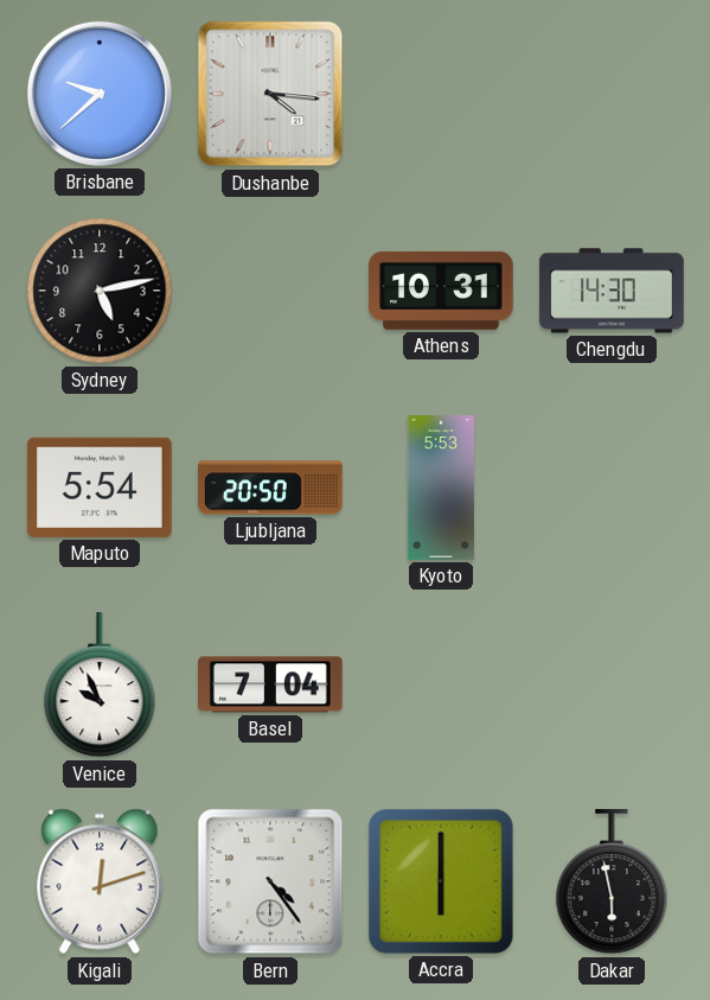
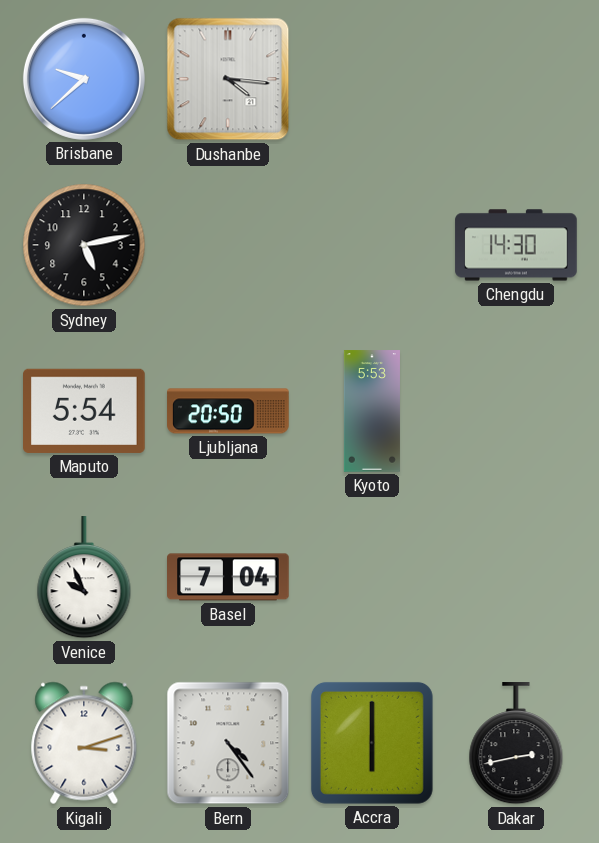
Athens: 10:31 -> none (442, 291)
Kigali: 12:12 -> 3:12 (84, 743)
Dakar: 5:58 -> 2:43 (516, 744)
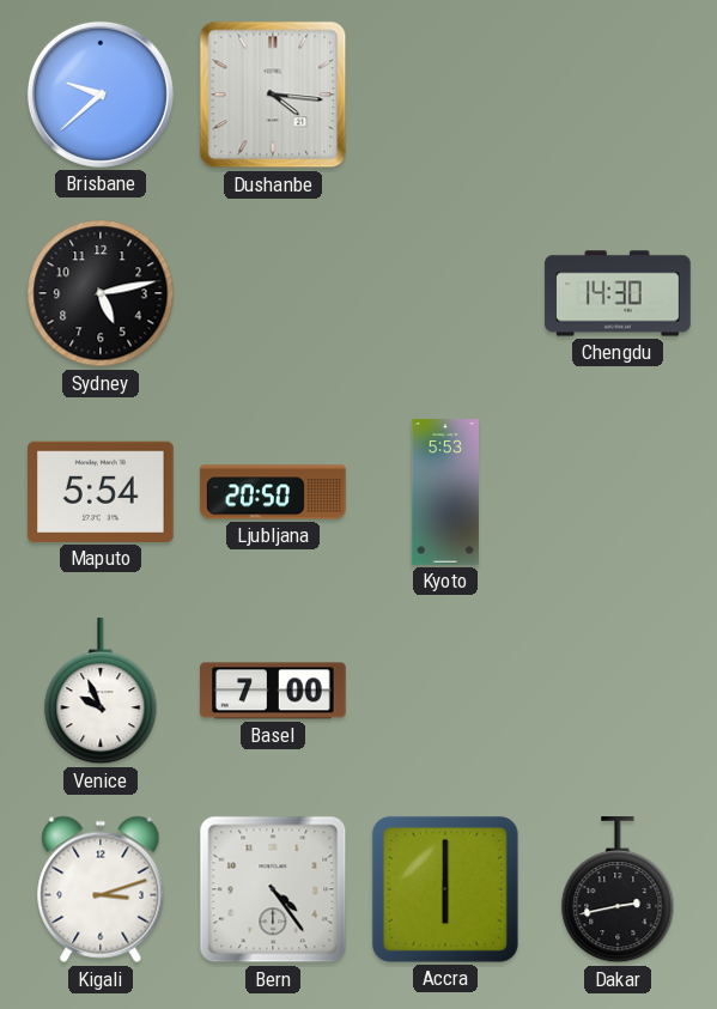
Basel: 7:04 -> 7:00 (273, 691)
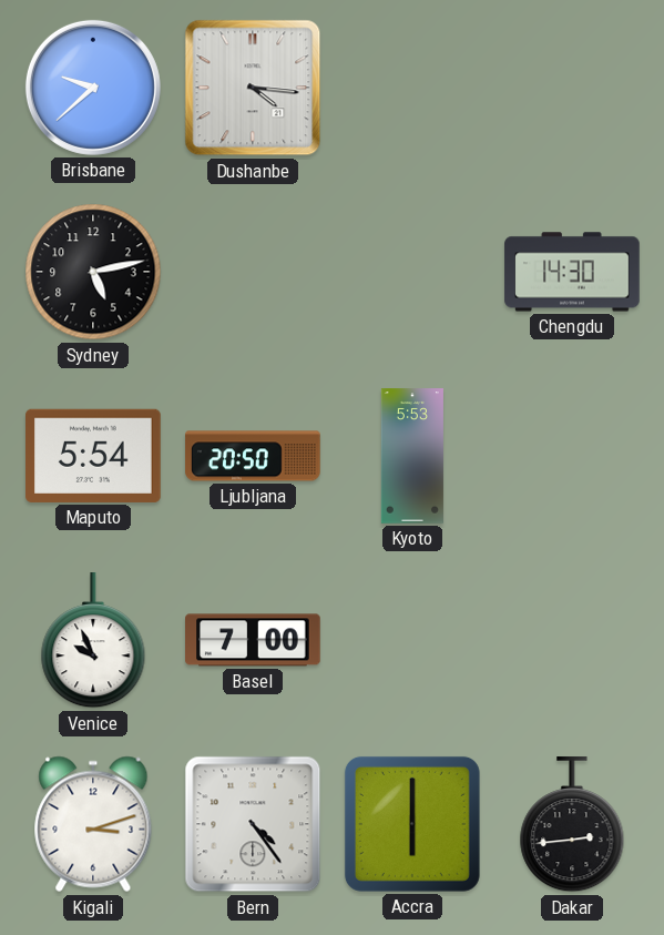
Dakar: 2:43 -> 2:44 (572, 825)
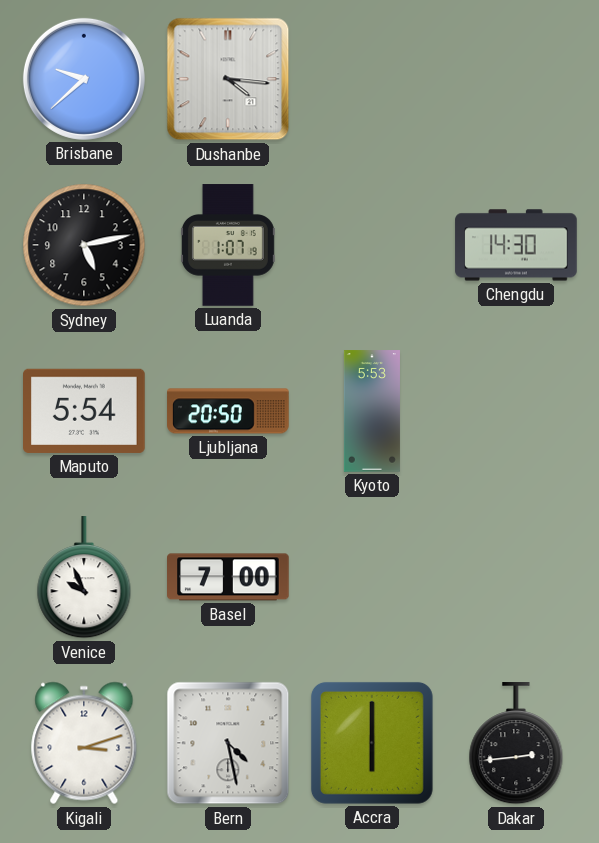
Luanda: none -> 1:07 (228, 245)
Bern: 4:24 -> 4:28 (228, 743)
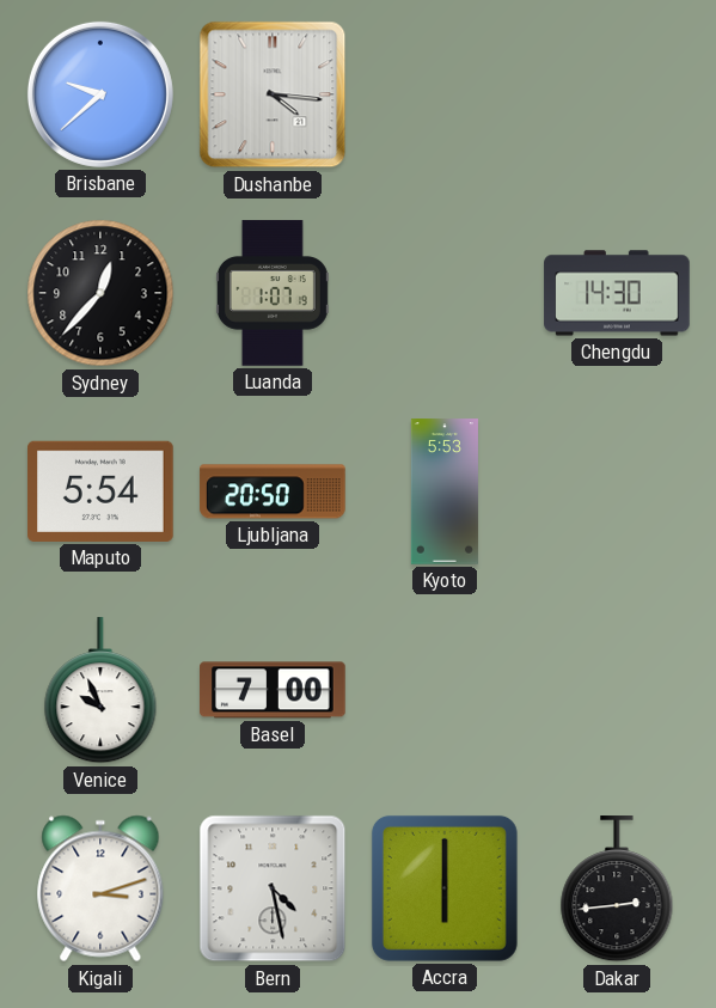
Sydney: 5:13 -> 12:37 (100, 293)
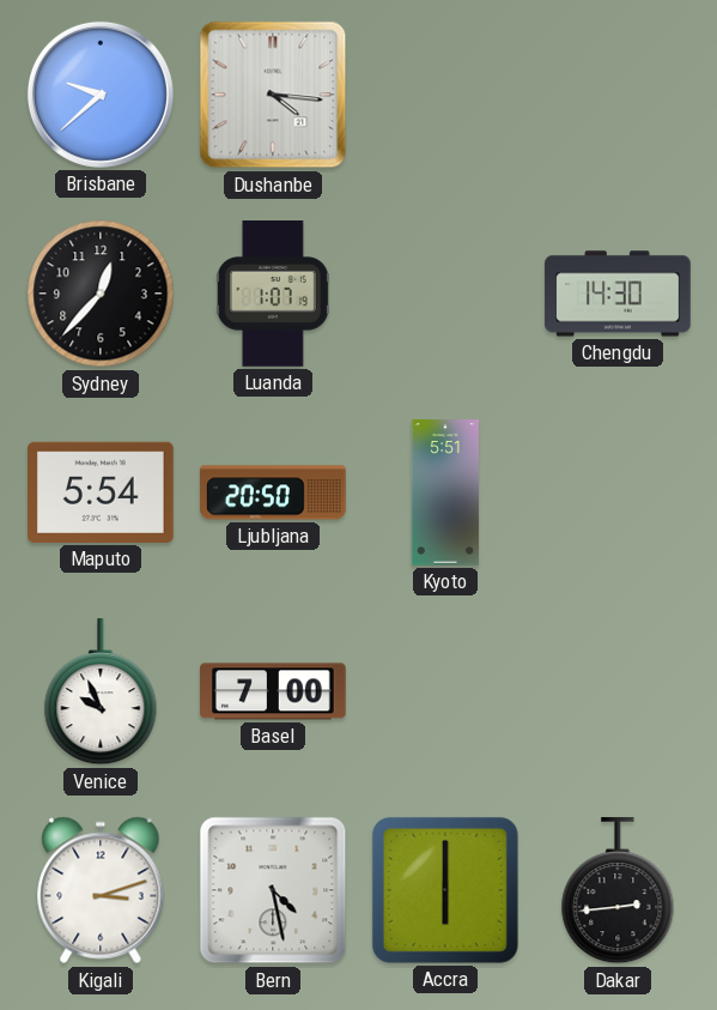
Kyoto: 5:53 -> 5:51 (445, 492)
